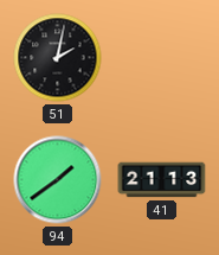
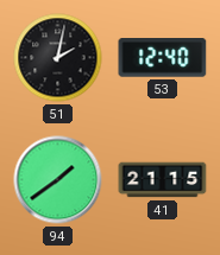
53: none -> 12:40 (163, 58)
41: 21:13 -> 21:15 (163, 180)
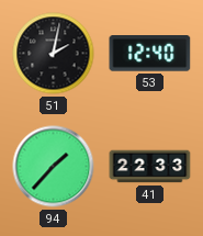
94: 1:39 -> 1:37 (54, 167)
41: 21:15 -> 22:33 (150, 167)
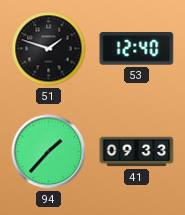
51: 2:02 -> 1:48 (49, 49)
41: 22:33 -> 09:33 (137, 152)
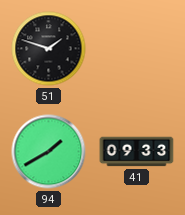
53: 12:40 -> none (137, 49)
94: 1:37 -> 1:40 (49, 152)
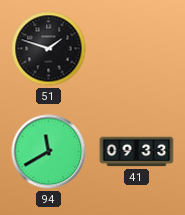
94: 1:40 -> 11:40 (49, 152)
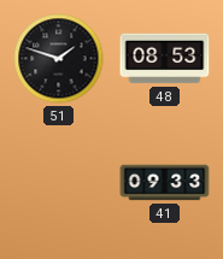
48: none -> 08:53 (165, 59)
94: 11:40 -> none (49, 152)
